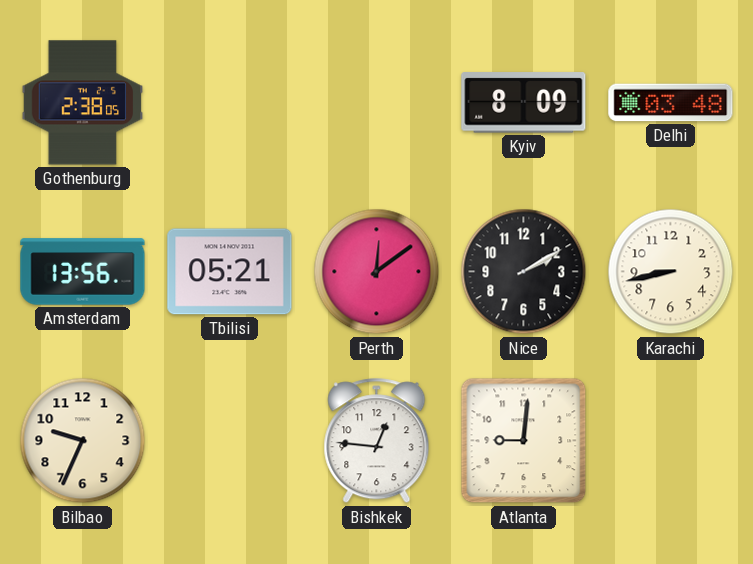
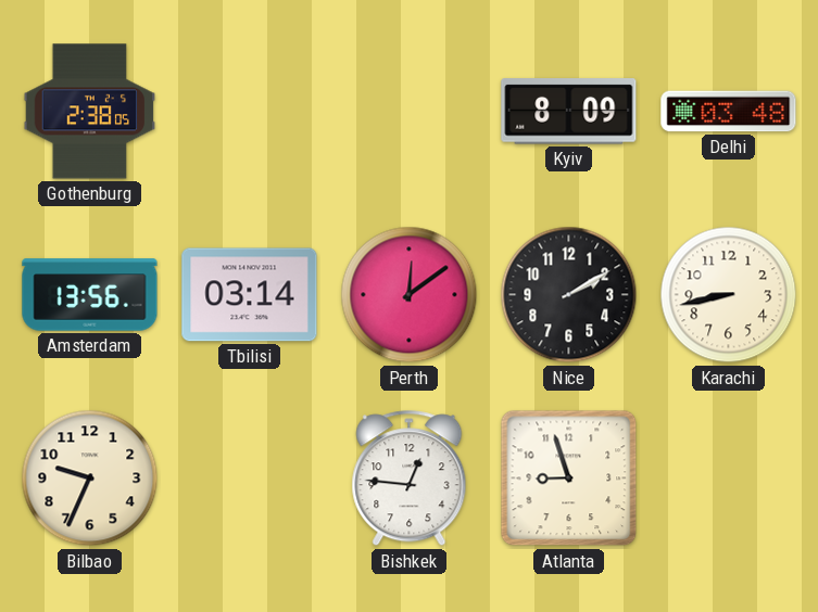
Tbilisi: 05:21 -> 03:14 (250, 295)
Atlanta: 9:01 -> 8:57 (569, 479)
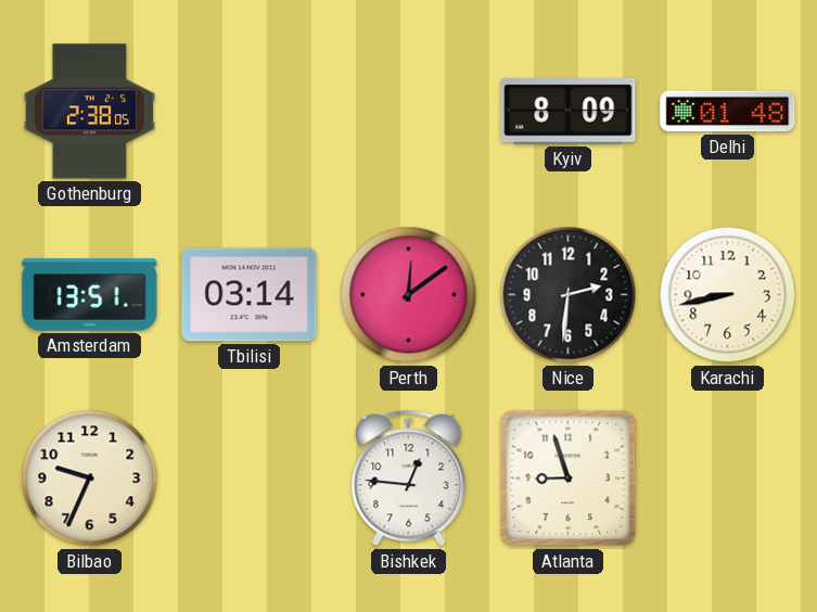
Delhi: 03:48 -> 01:48 (728, 112)
Amsterdam: 13:56 -> 13:51 (90, 295)
Nice: 2:10 -> 2:31 (569, 295)
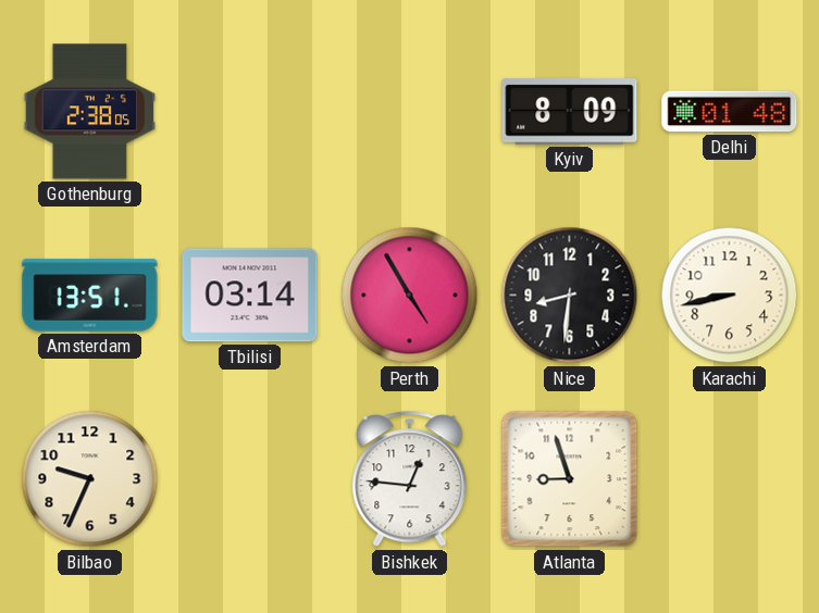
Perth: 12:09 -> 4:55 (410, 296)
Nice: 2:31 -> 8:31 (570, 296)
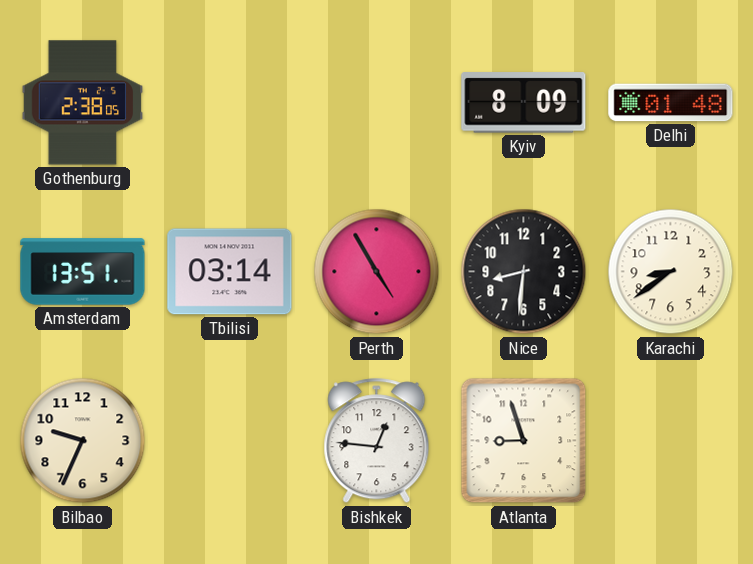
Karachi: 8:43 -> 8:39 (671, 272)
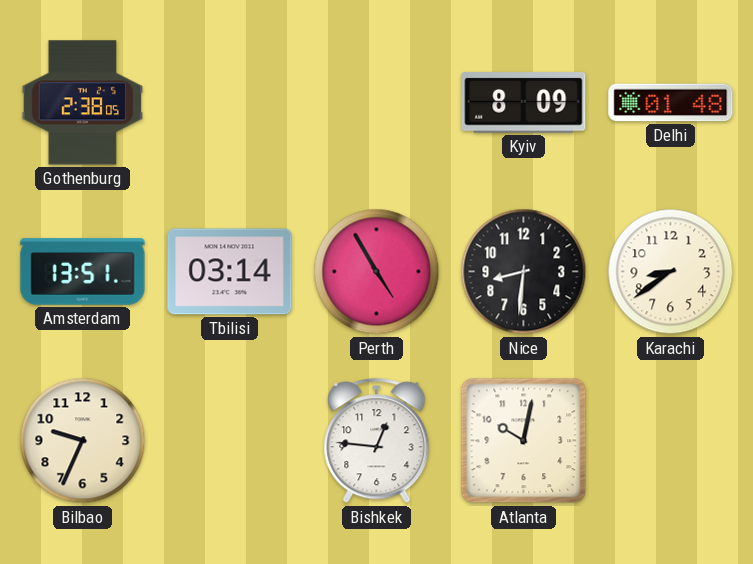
Atlanta: 8:57 -> 10:02 (524, 441)
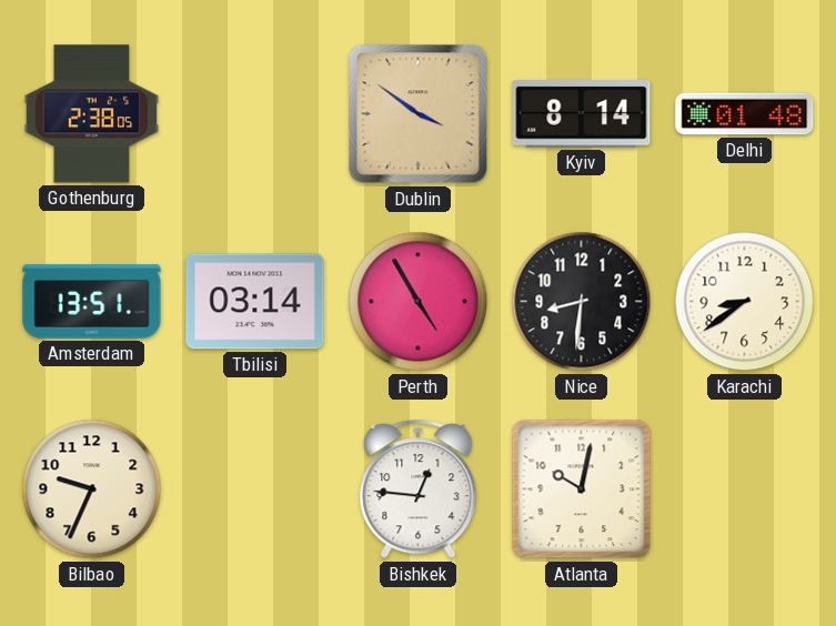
Dublin: none -> 3:51 (419, 114)
Kyiv: 8:09 -> 8:14 (582, 114)
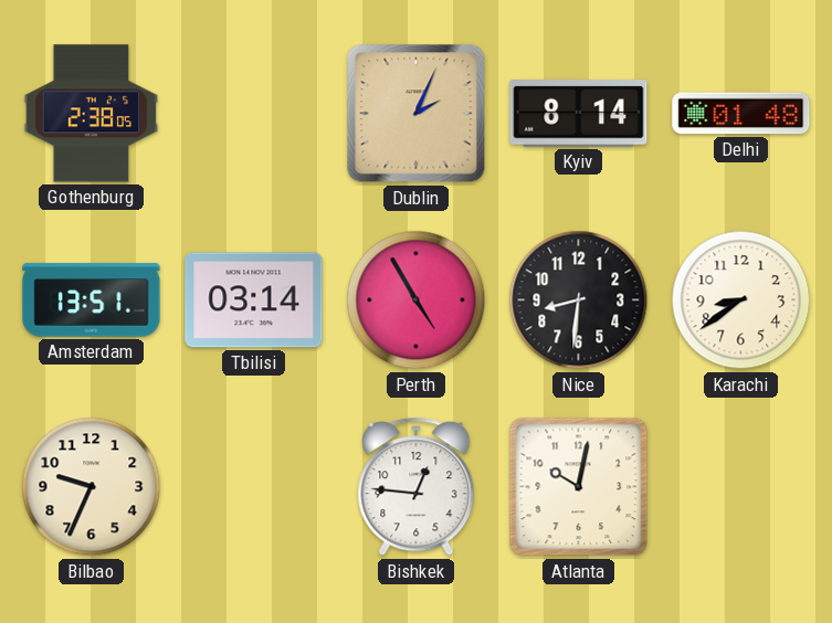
Dublin: 3:51 -> 2:04 (417, 114)
